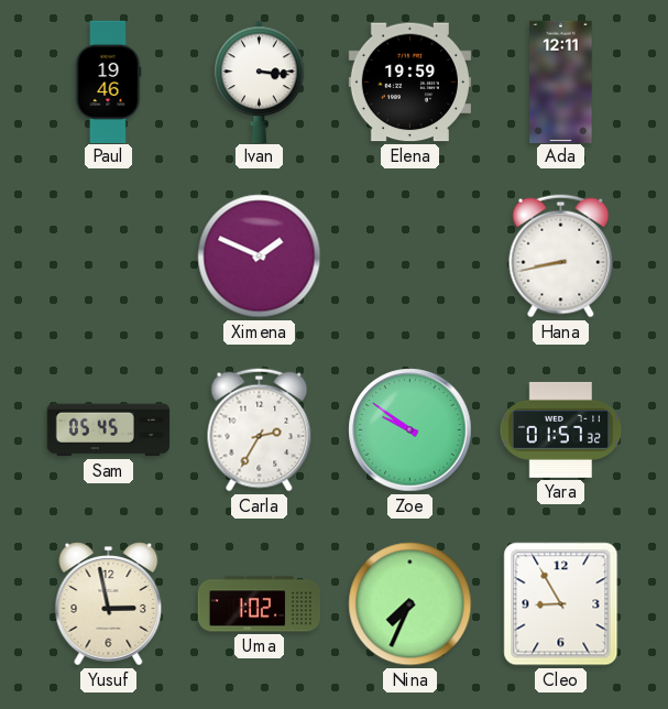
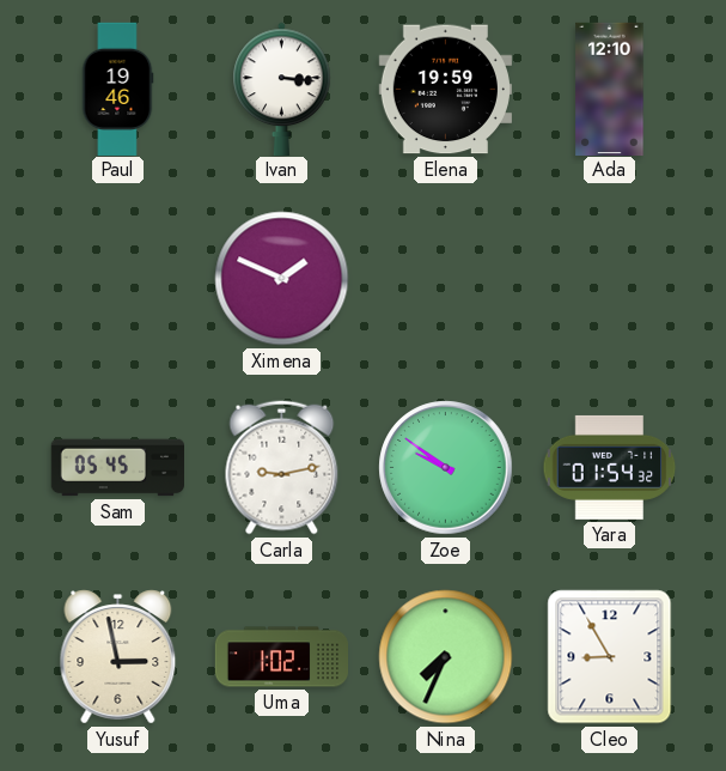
Ada: 12:11 -> 12:10 (610, 89)
Hana: 8:43 -> none (561, 257)
Carla: 2:35 -> 9:13 (282, 468)
Yara: 01:57 -> 01:54 (610, 467)
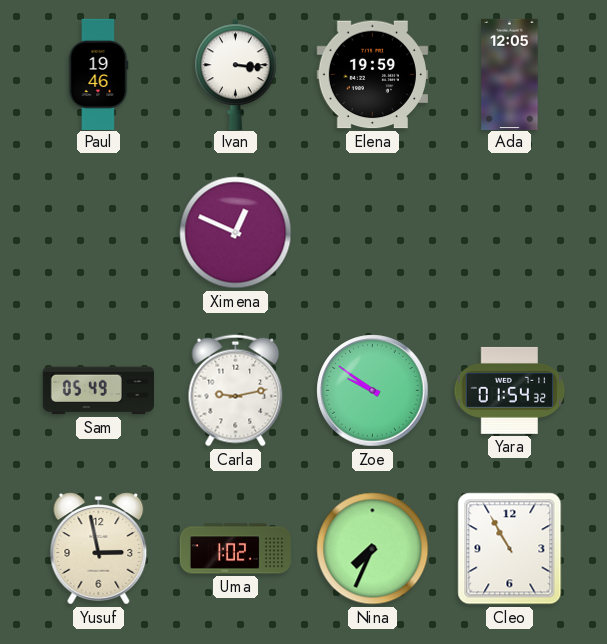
Ada: 12:10 -> 12:05 (510, 74)
Ximena: 1:49 -> 12:49 (236, 233)
Sam: 05:45 -> 05:49 (98, 391)
Cleo: 8:55 -> 10:55 (510, 549)
